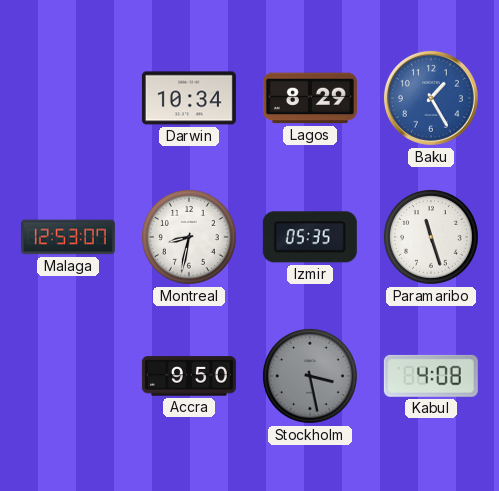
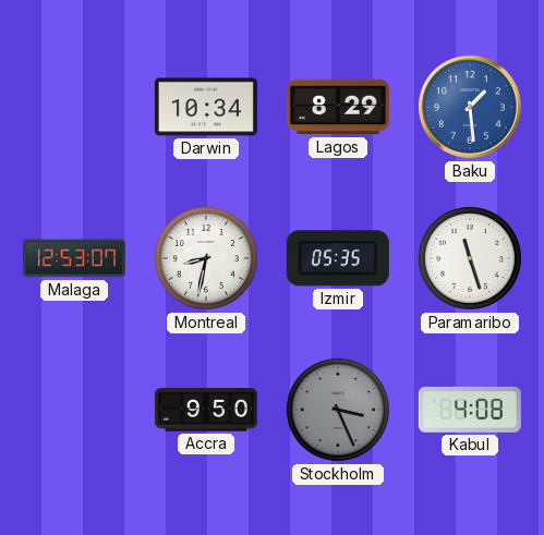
Baku: 1:25 -> 1:29 (470, 107)
Stockholm: 3:28 -> 3:26 (338, 410)
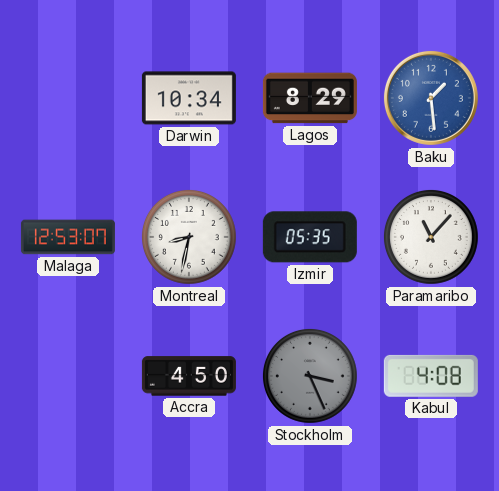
Paramaribo: 11:27 -> 11:07 (431, 237)
Accra: 9:50 -> 4:50 (189, 376)
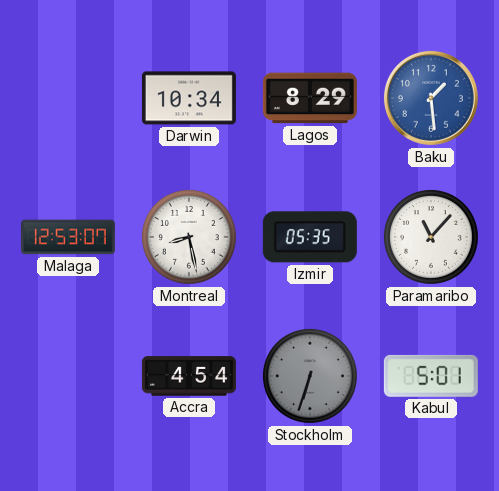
Montreal: 8:32 -> 8:28 (189, 237)
Accra: 4:50 -> 4:54 (189, 376)
Stockholm: 3:26 -> 6:33 (310, 376)
Kabul: 4:08 -> 5:01 (431, 376)
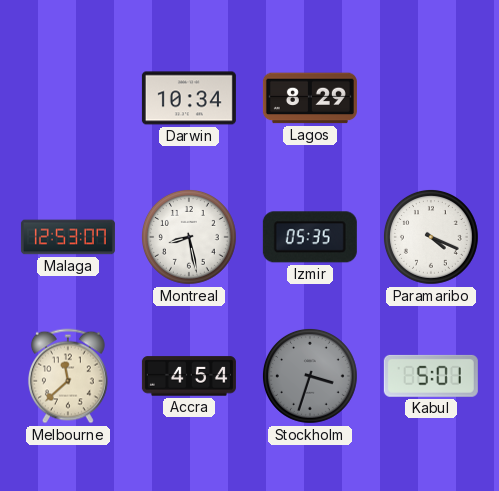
Baku: 1:29 -> none (431, 98)
Paramaribo: 11:07 -> 4:19 (431, 237)
Melbourne: none -> 11:38 (68, 376)
Stockholm: 6:33 -> 3:33 (310, 376)
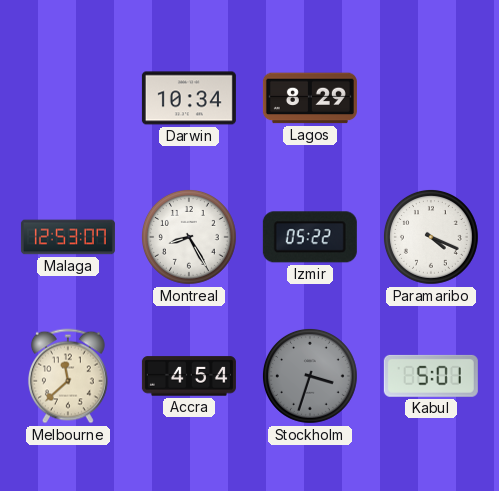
Montreal: 8:28 -> 8:25 (189, 237)
Izmir: 05:35 -> 05:22 (310, 237)
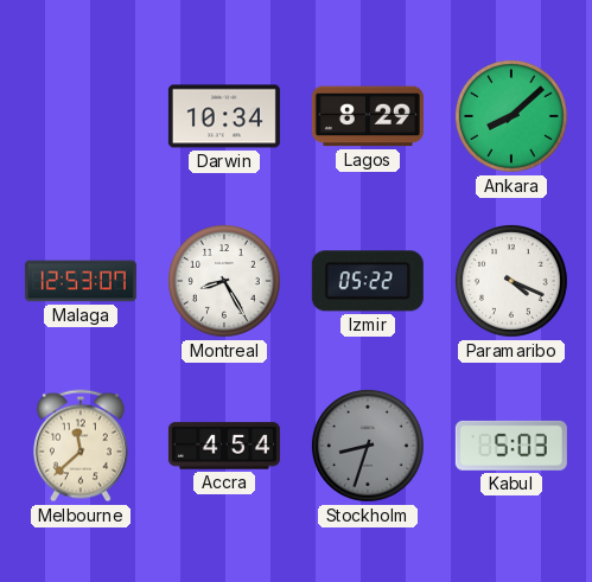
Ankara: none -> 8:08 (511, 116)
Stockholm: 3:33 -> 8:33 (368, 446)
Kabul: 5:01 -> 5:03 (511, 446)
